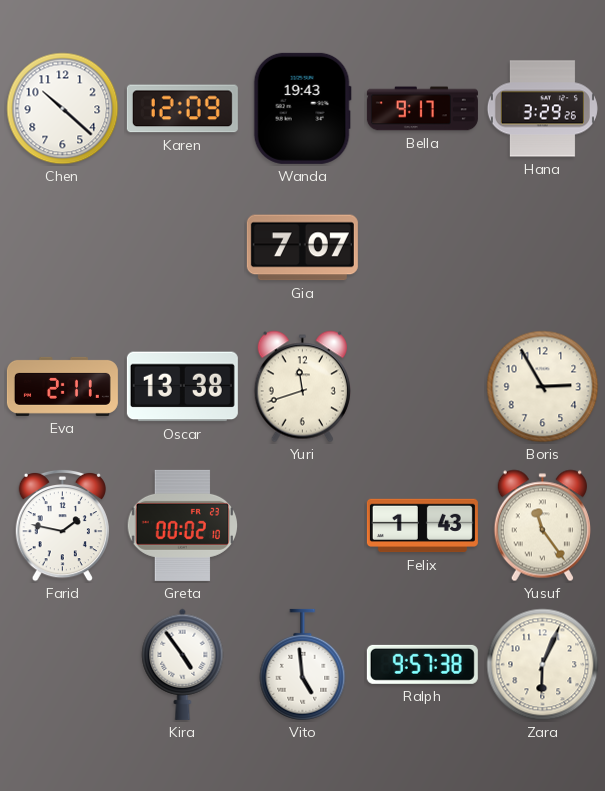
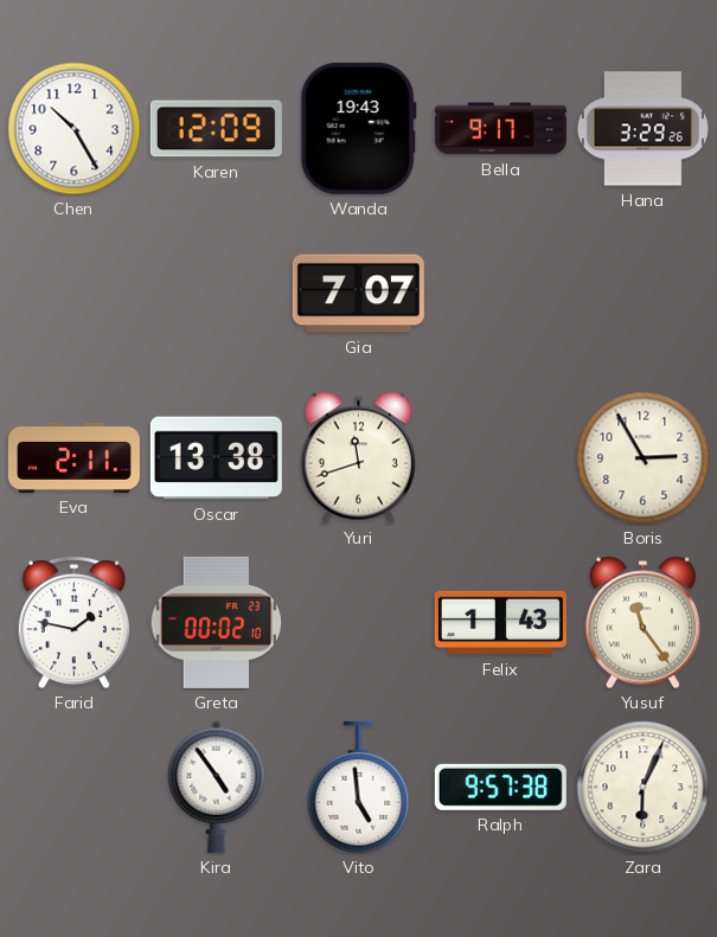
Chen: 10:22 -> 10:25 (75, 129)
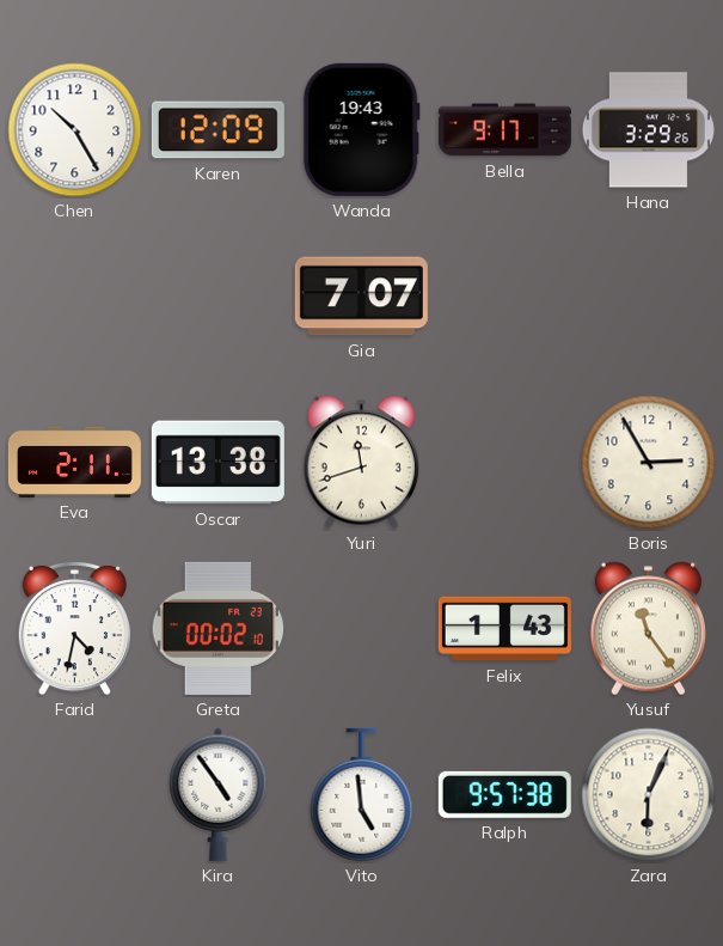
Farid: 1:47 -> 4:32 (74, 628)
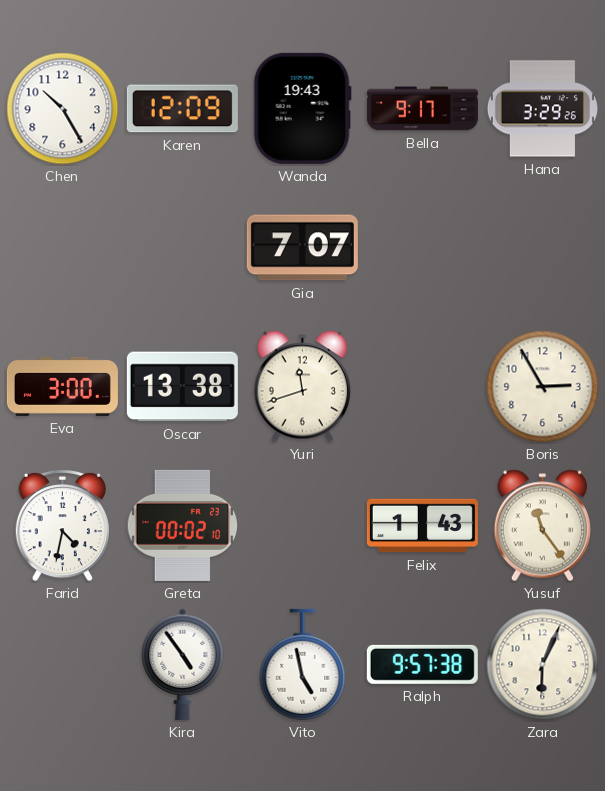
Eva: 2:11 -> 3:00 (62, 386)
Vito: 4:59 -> 4:58 (303, 665)
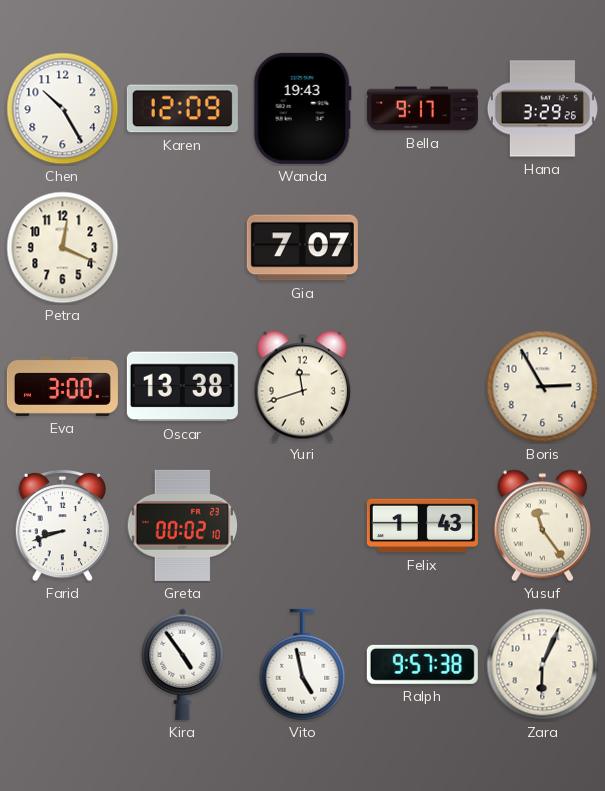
Petra: none -> 12:19 (63, 248)
Farid: 4:32 -> 8:42 (62, 525)
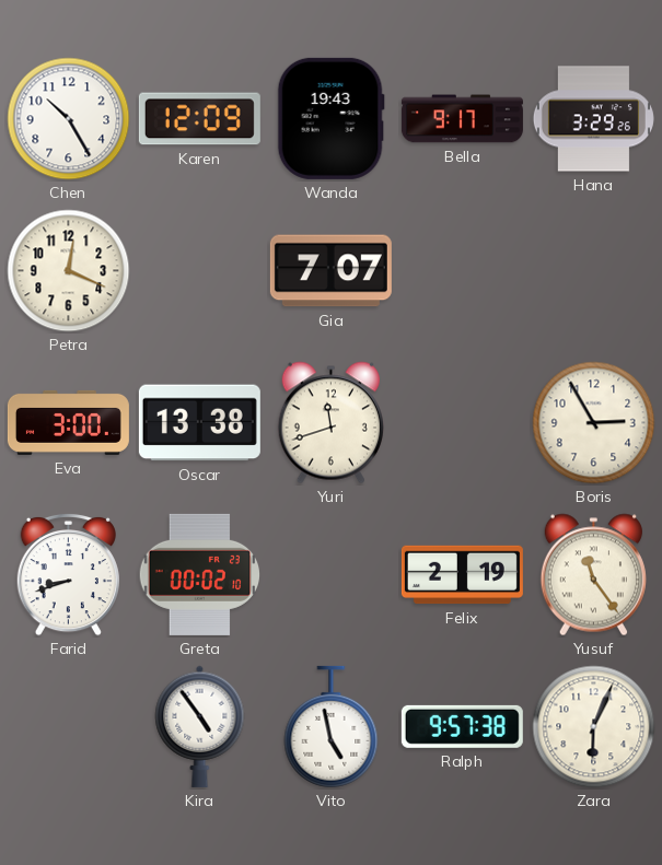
Felix: 1:43 -> 2:19 (462, 575)
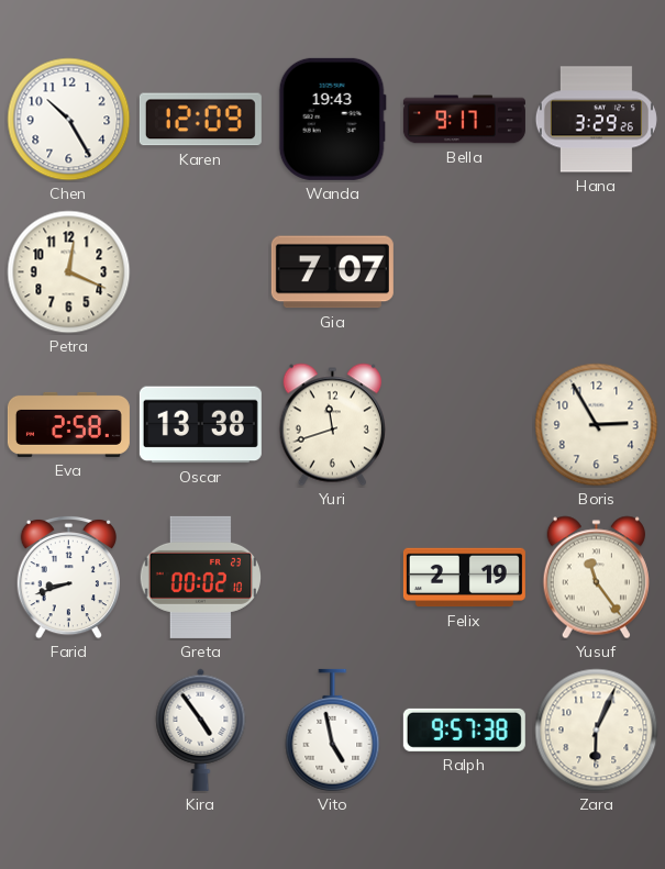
Eva: 3:00 -> 2:58 (68, 424)
